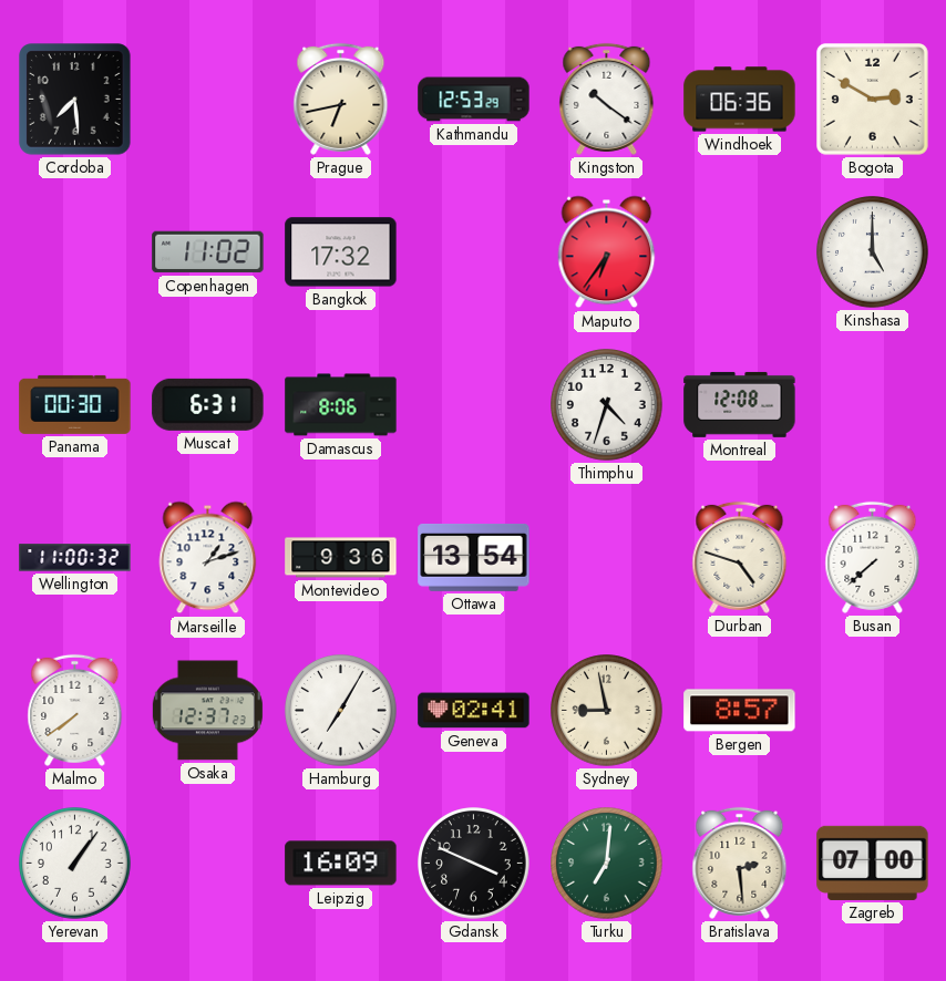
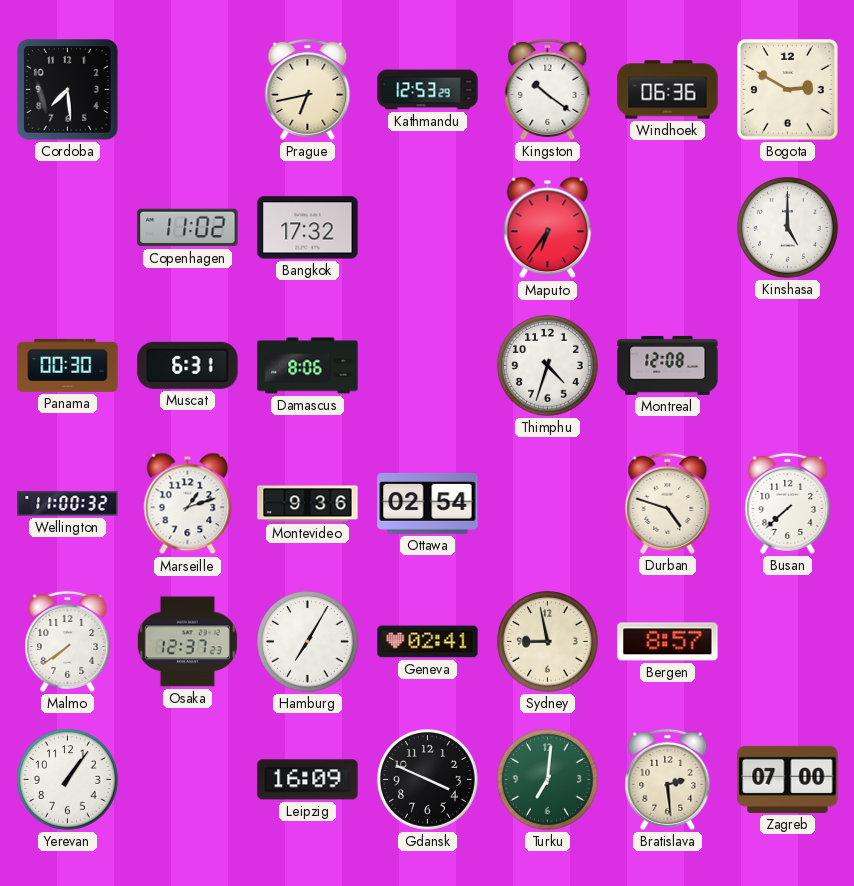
Ottawa: 13:54 -> 02:54 (428, 503)
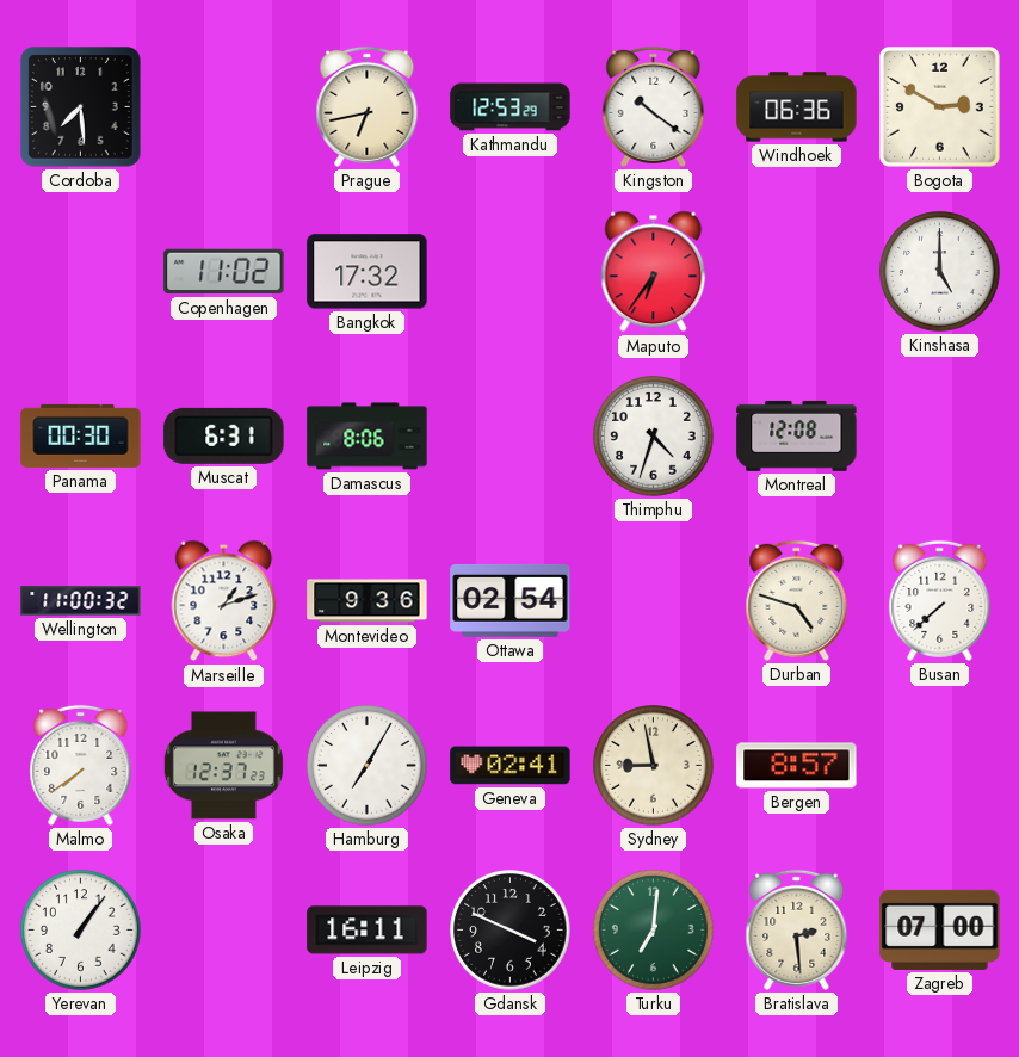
Leipzig: 16:09 -> 16:11 (368, 931)
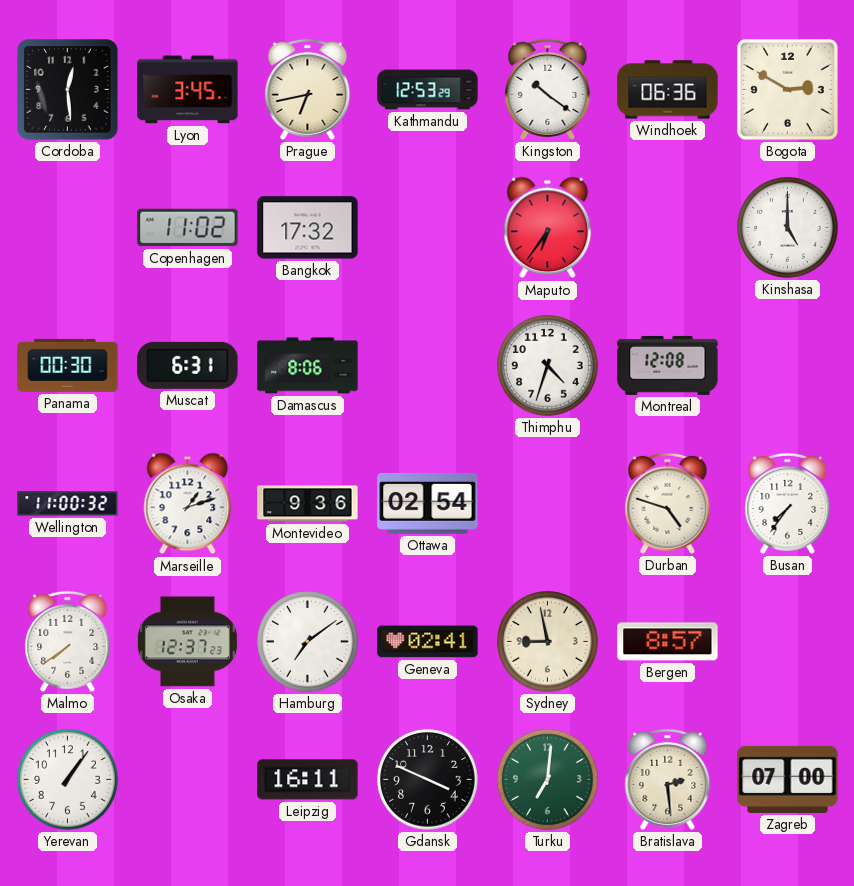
Cordoba: 7:29 -> 12:29 (68, 90)
Lyon: none -> 3:45 (188, 90)
Busan: 7:38 -> 7:36 (788, 503)
Hamburg: 7:05 -> 7:09 (308, 642)
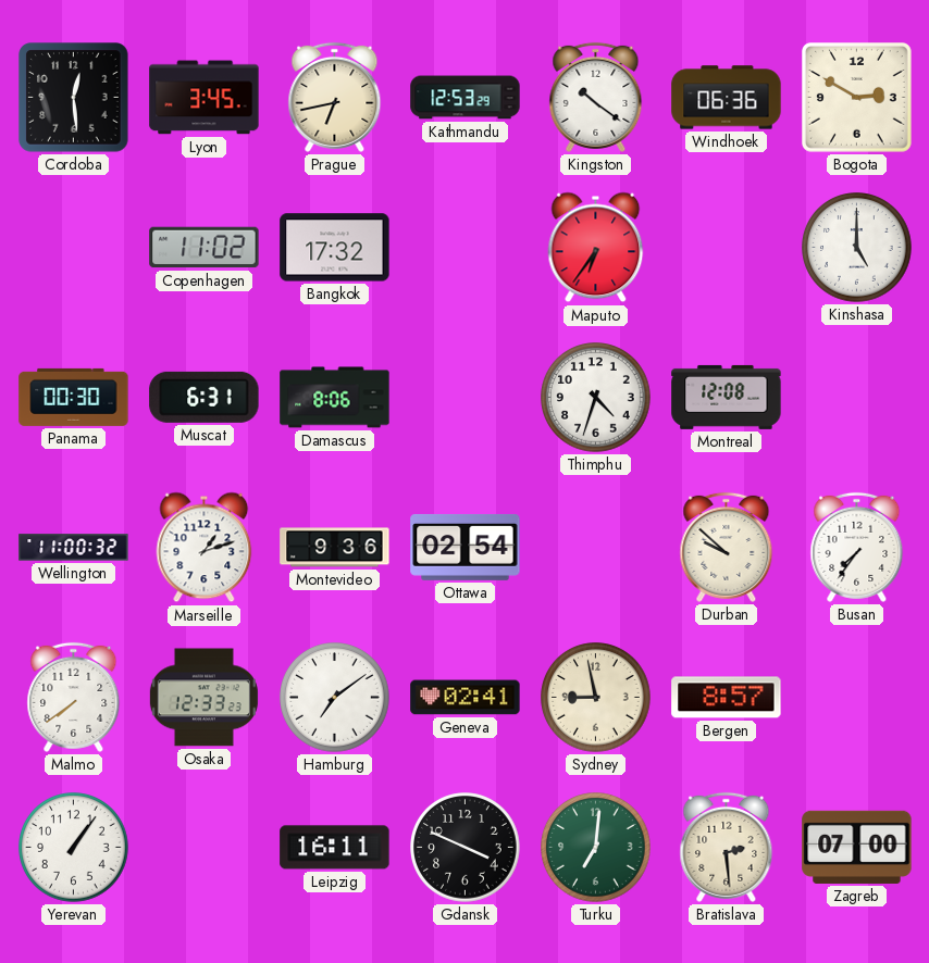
Durban: 4:48 -> 9:52 (727, 547)
Osaka: 12:37 -> 12:33 (203, 698)
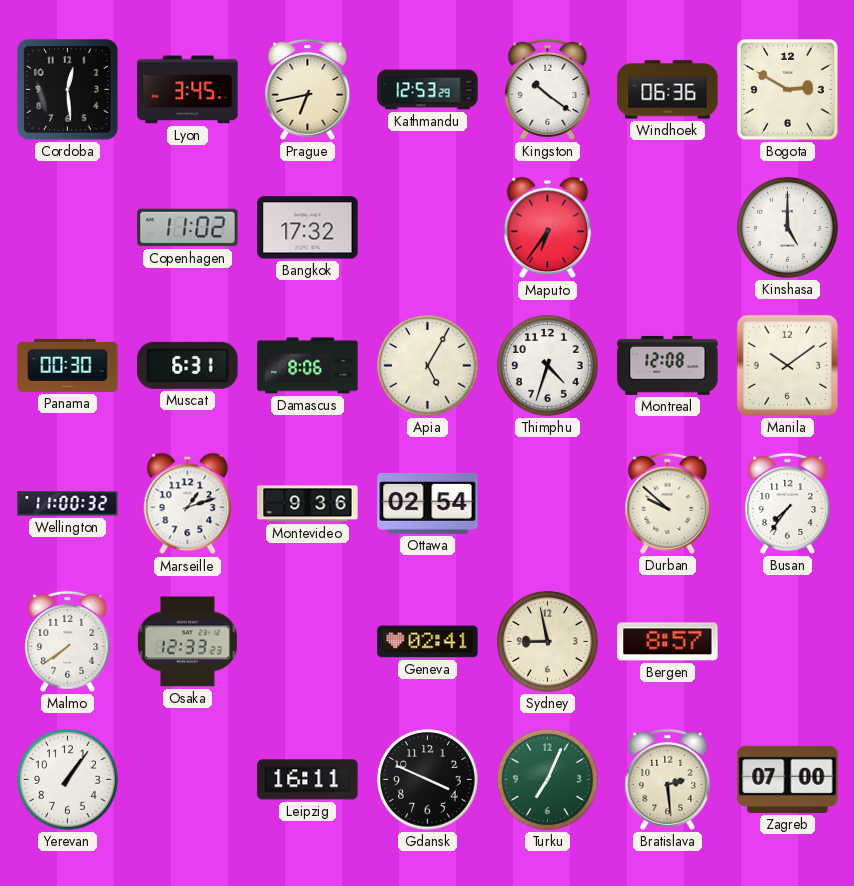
Apia: none -> 5:05 (428, 366)
Manila: none -> 10:09 (787, 365)
Hamburg: 7:09 -> none (335, 698)
Turku: 7:01 -> 7:04 (548, 780)
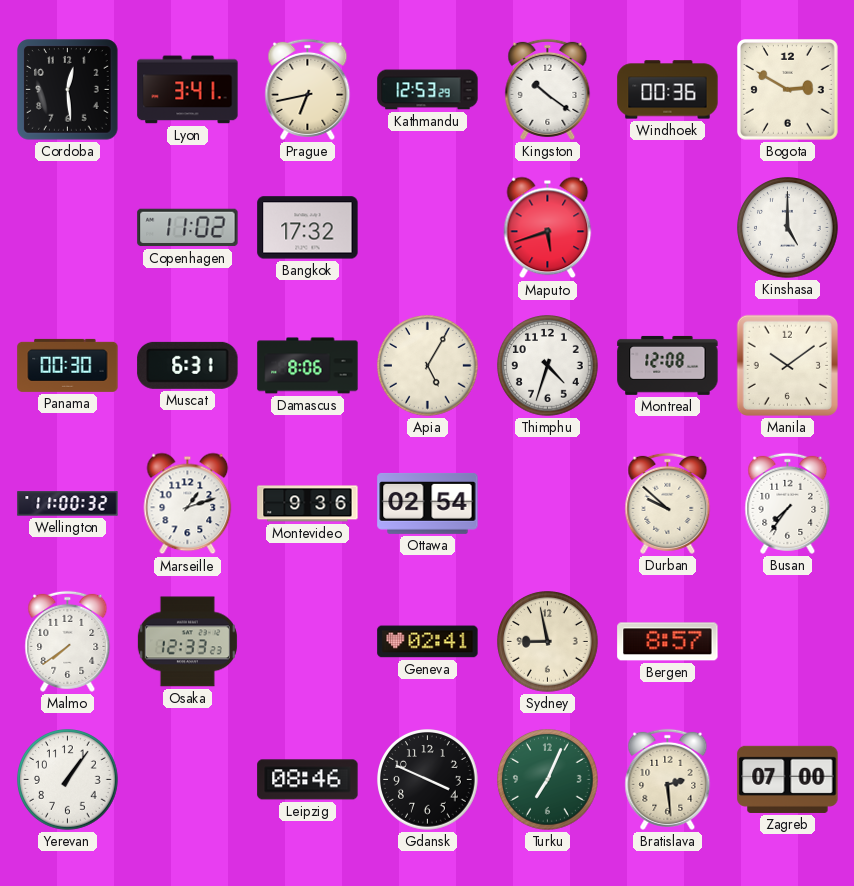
Lyon: 3:45 -> 3:41 (188, 90)
Windhoek: 06:36 -> 00:36 (668, 90)
Maputo: 6:36 -> 5:42 (548, 228)
Leipzig: 16:11 -> 08:46 (308, 780)
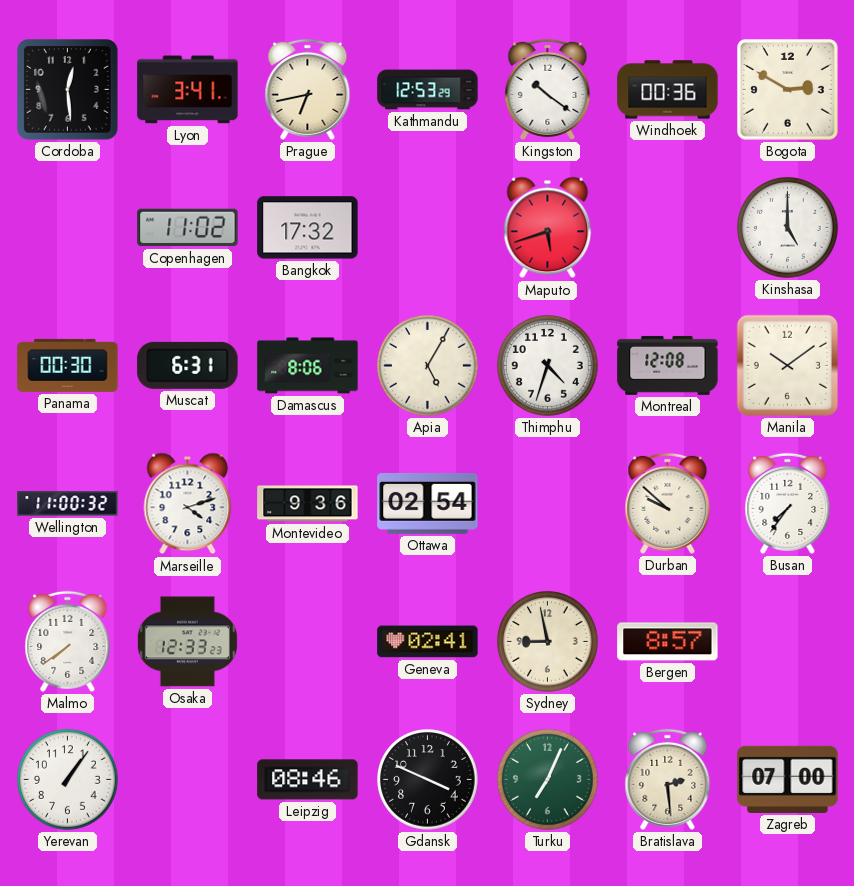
Marseille: 1:12 -> 4:12 (188, 504)
